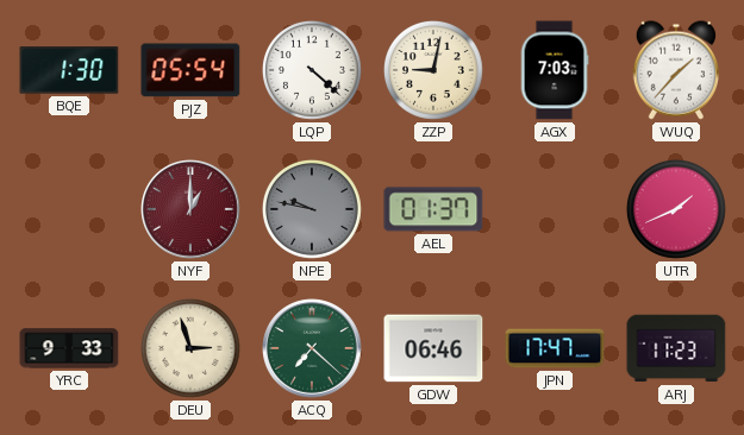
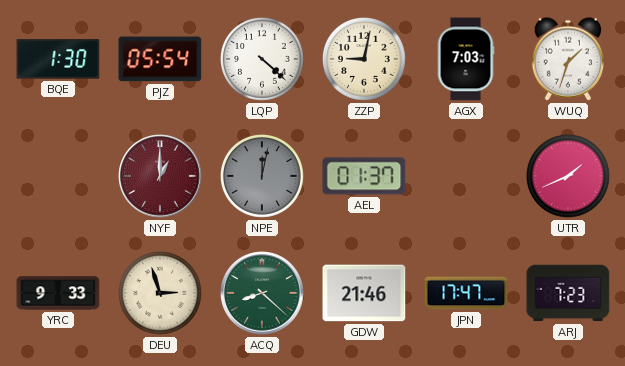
WUQ: 1:37 -> 1:33 (567, 59)
NPE: 9:47 -> 12:02 (262, 176)
ACQ: 7:22 -> 8:22 (262, 293)
GDW: 06:46 -> 21:46 (364, 293)
ARJ: 11:23 -> 7:23 (568, 293)
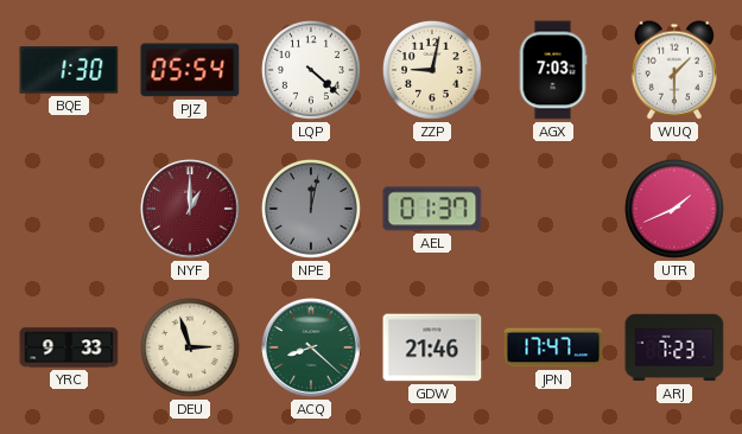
WUQ: 1:33 -> 1:30 (673, 70)
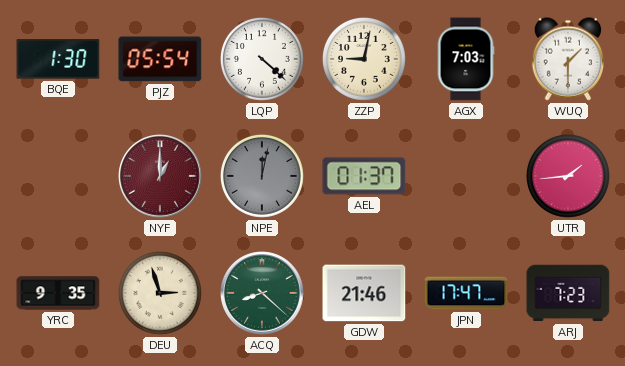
UTR: 1:41 -> 1:44 (568, 176)
YRC: 9:33 -> 9:35 (58, 293)
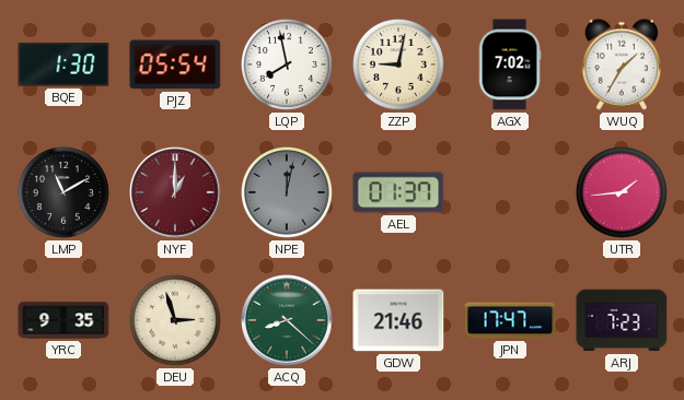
LQP: 4:22 -> 7:58 (287, 64)
AGX: 7:03 -> 7:02 (510, 64)
WUQ: 1:30 -> 1:35 (621, 64)
LMP: none -> 11:10 (63, 192)
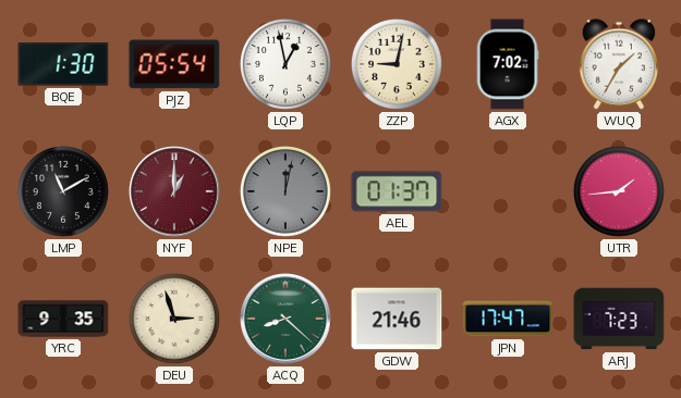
LQP: 7:58 -> 12:58 (285, 64)
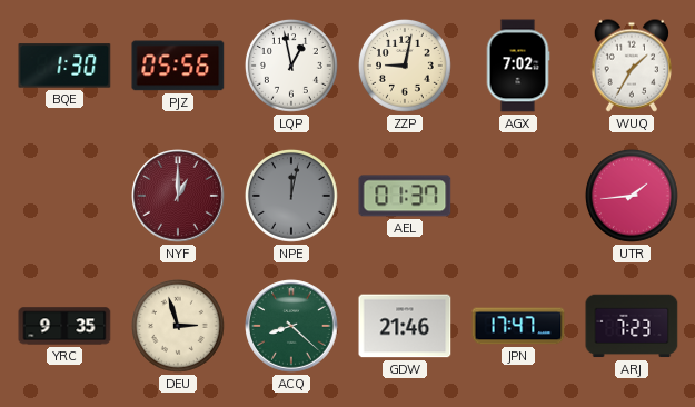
PJZ: 05:54 -> 05:56 (178, 66)
LMP: 11:10 -> none (63, 191)
